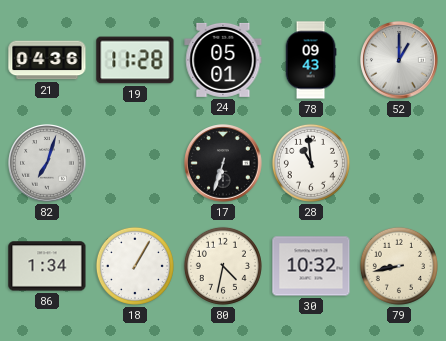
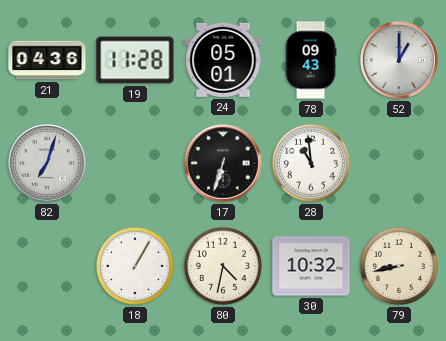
86: 1:34 -> none (47, 266)
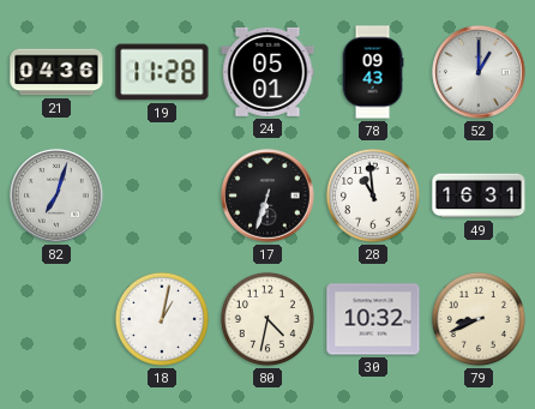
49: none -> 16:31 (479, 196)
18: 1:05 -> 1:02 (162, 319)
79: 8:43 -> 8:41 (479, 319)
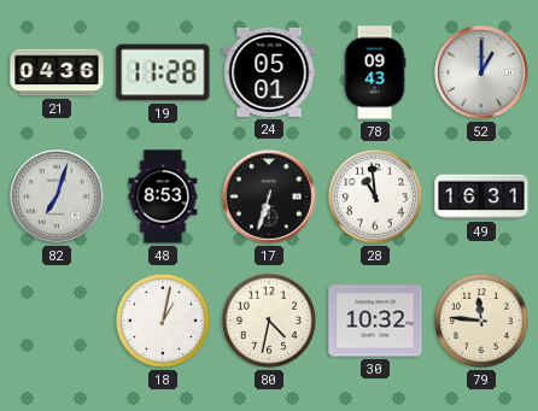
48: none -> 8:53 (163, 196)
79: 8:41 -> 11:46 (481, 321)
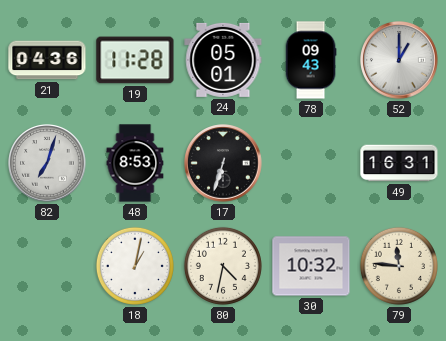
28: 10:59 -> none (375, 196)
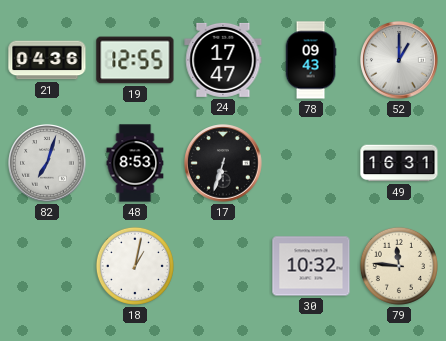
19: 11:28 -> 12:55 (135, 60)
24: 05:01 -> 17:47 (223, 60)
80: 4:32 -> none (223, 266)
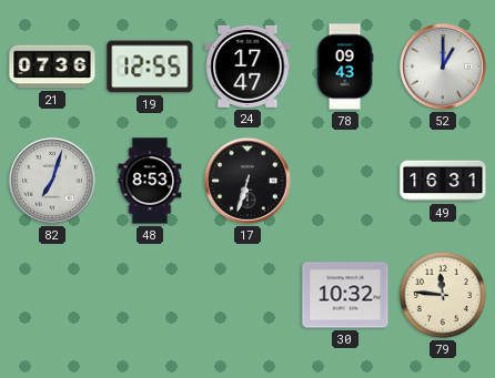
21: 04:36 -> 07:36 (52, 67)
18: 1:02 -> none (135, 266)
